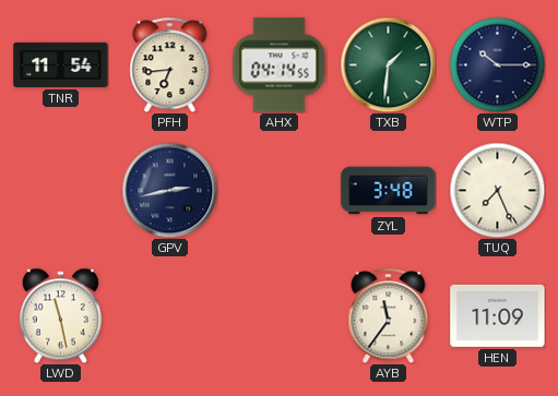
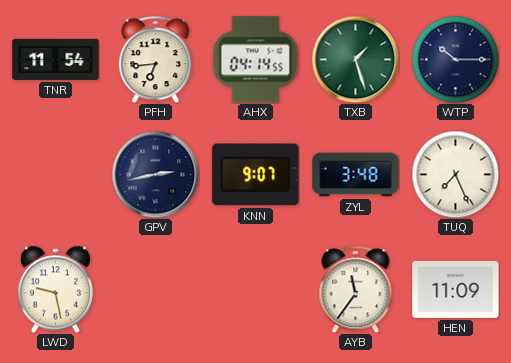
TXB: 1:31 -> 1:27 (355, 59)
KNN: none -> 9:07 (256, 175)
LWD: 11:28 -> 9:28 (55, 289)
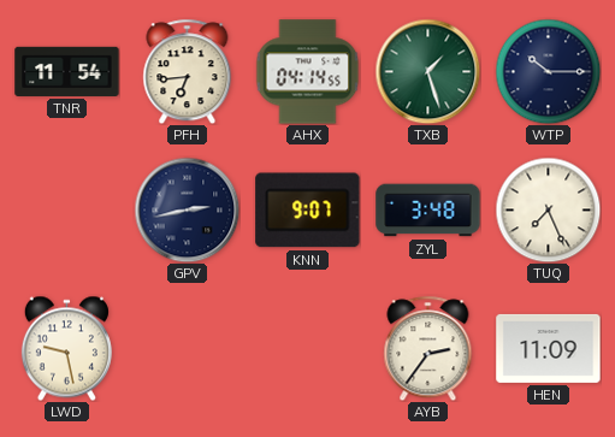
AYB: 11:36 -> 2:36 (428, 348)
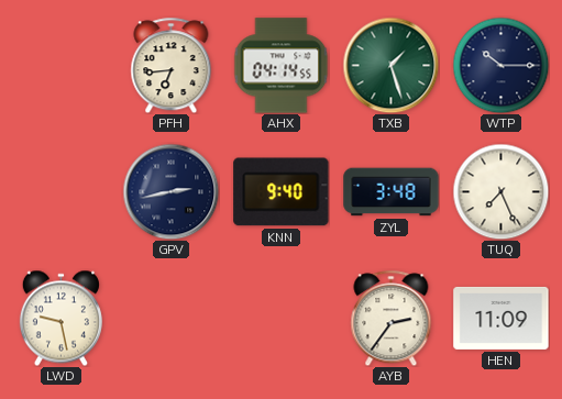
TNR: 11:54 -> none (67, 71)
KNN: 9:07 -> 9:40 (282, 192)
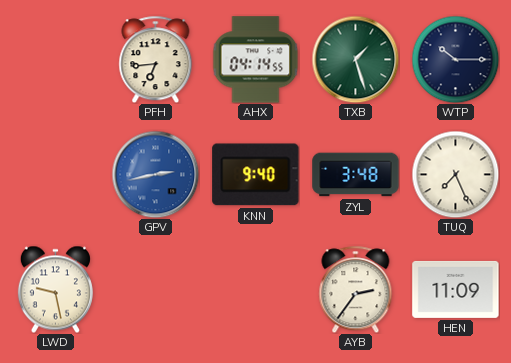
GPV dial: navy -> blue (155, 174)
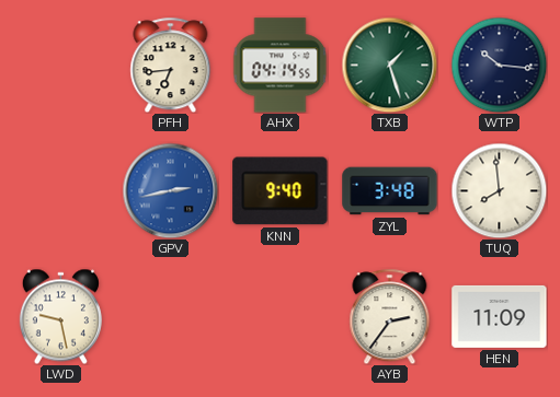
WTP: 10:15 -> 10:16 (499, 65)
TUQ: 7:26 -> 7:59 (499, 190)
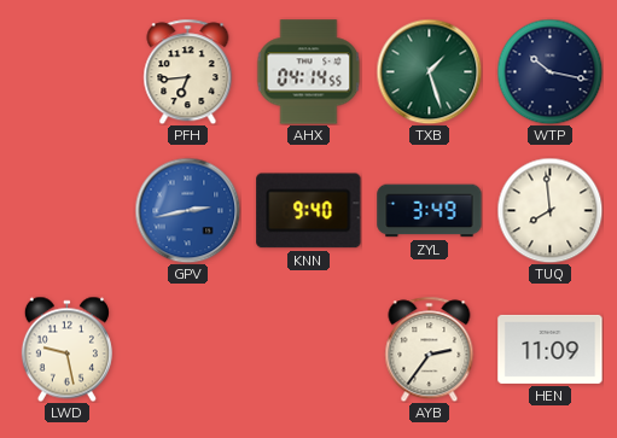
WTP: 10:16 -> 10:17 (549, 71)
ZYL: 3:48 -> 3:49 (430, 211)
